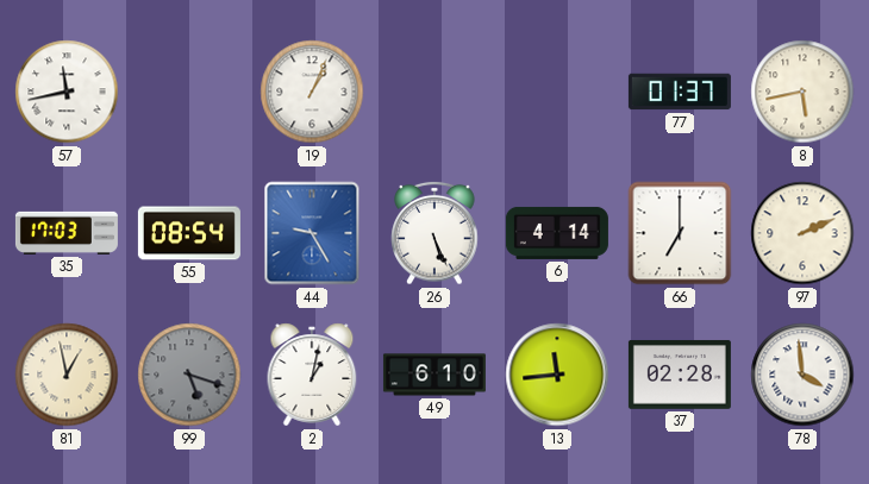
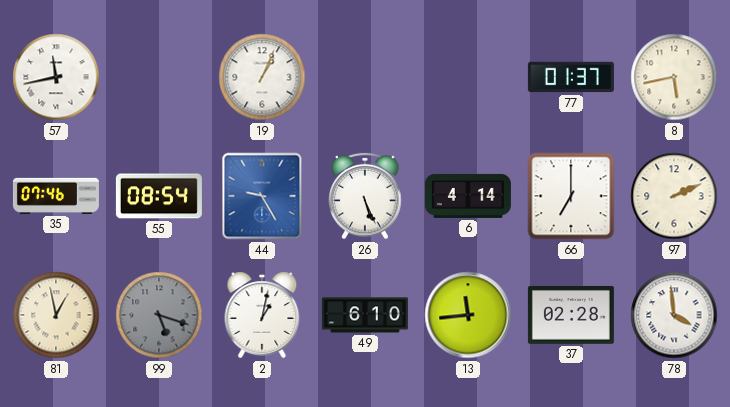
35: 17:03 -> 07:46 (56, 196)
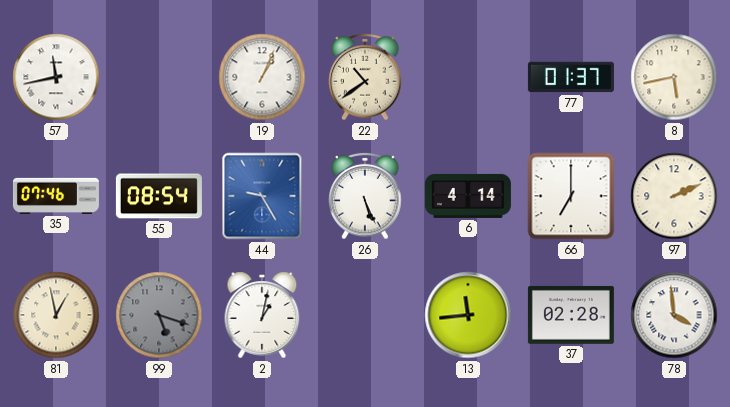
22: none -> 10:39 (365, 77)
49: 6:10 -> none (365, 315)
